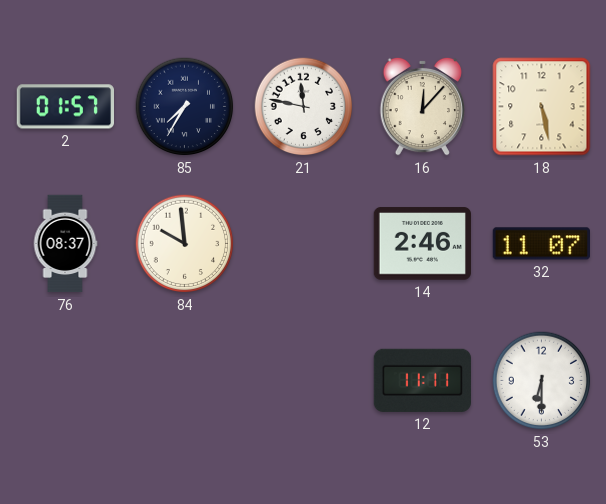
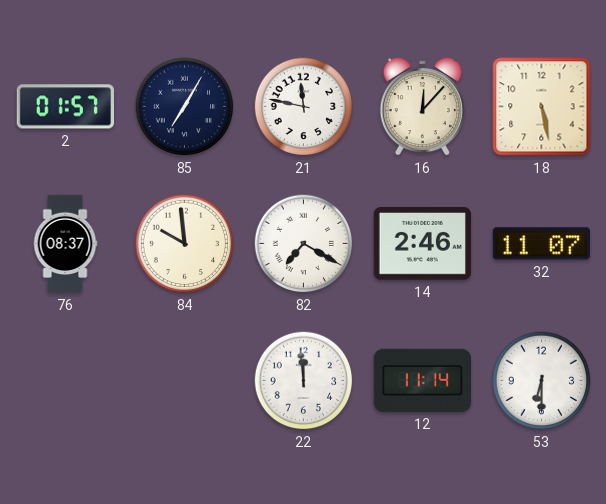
85: 7:35 -> 7:05 (185, 107)
82: none -> 7:20 (304, 244)
22: none -> 11:59 (304, 381)
12: 11:11 -> 11:14 (422, 380)
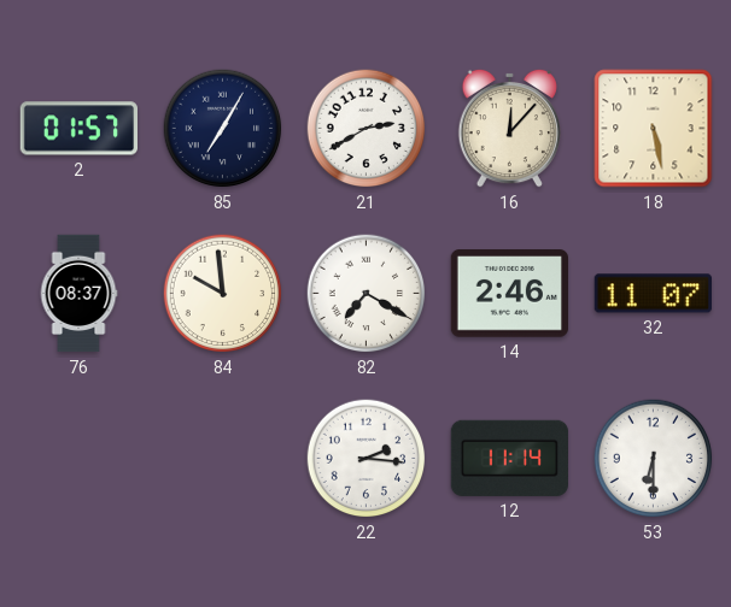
21: 11:47 -> 2:40 (367, 129)
22: 11:59 -> 2:16 (367, 459)
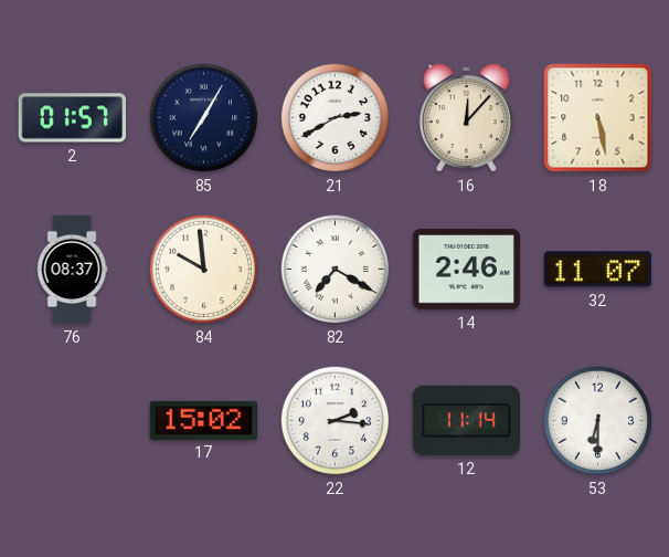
17: none -> 15:02 (204, 420)
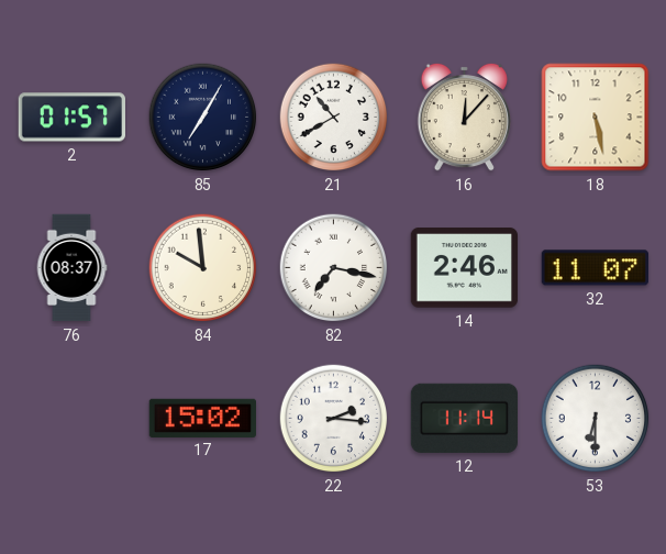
21: 2:40 -> 10:40 (334, 118)
82: 7:20 -> 7:17 (334, 268)
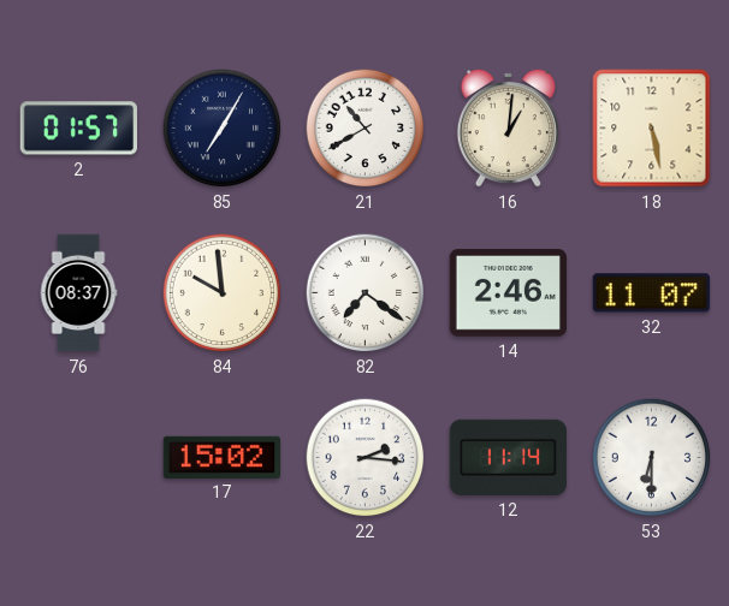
16: 12:07 -> 1:01 (508, 127)
82: 7:17 -> 7:21 (366, 293)
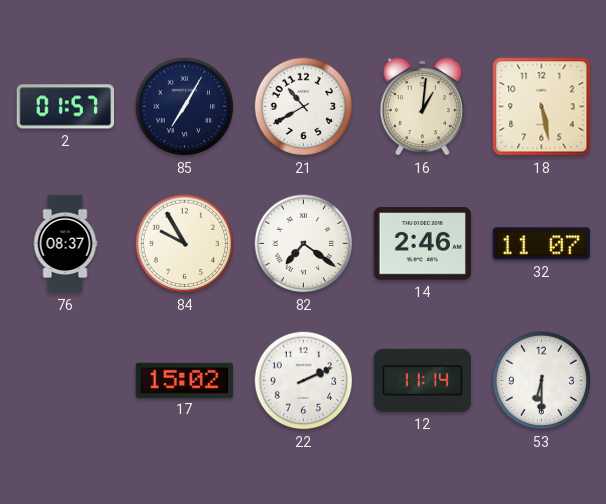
84: 9:59 -> 9:55 (185, 244)
22: 2:16 -> 2:11 (304, 381)
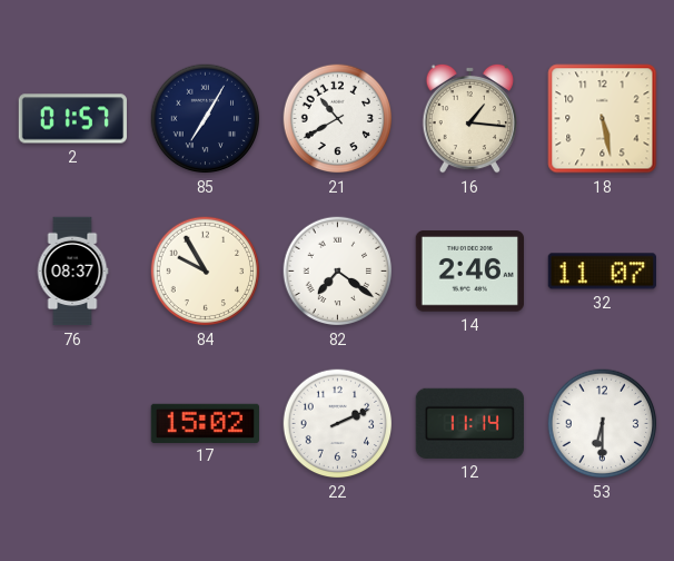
16: 1:01 -> 1:16 (469, 118)
